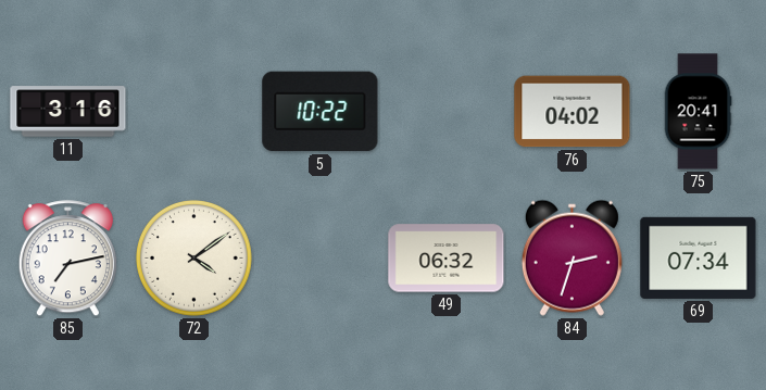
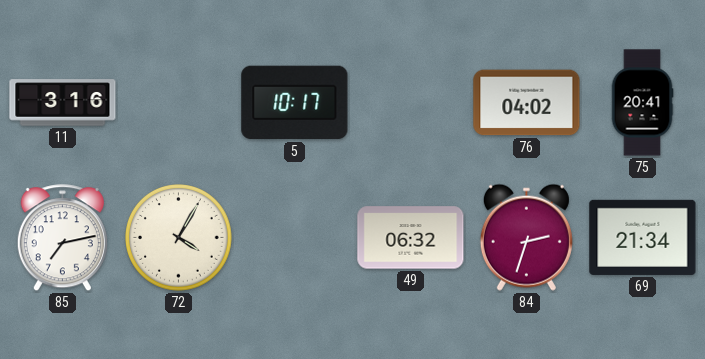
5: 10:22 -> 10:17 (295, 103)
72: 4:09 -> 4:05 (179, 238)
69: 07:34 -> 21:34 (643, 237)
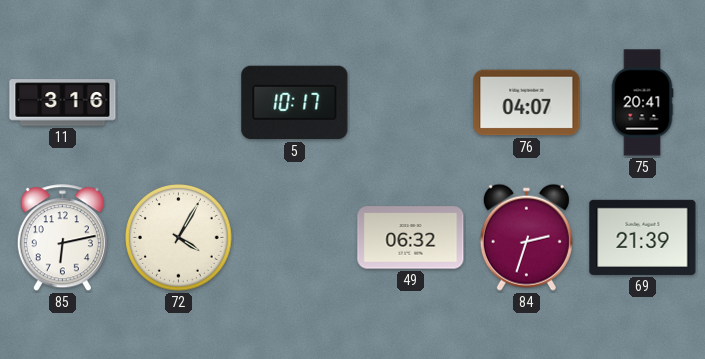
76: 04:02 -> 04:07 (527, 103)
85: 7:13 -> 6:13 (62, 238)
69: 21:34 -> 21:39 (643, 237)
